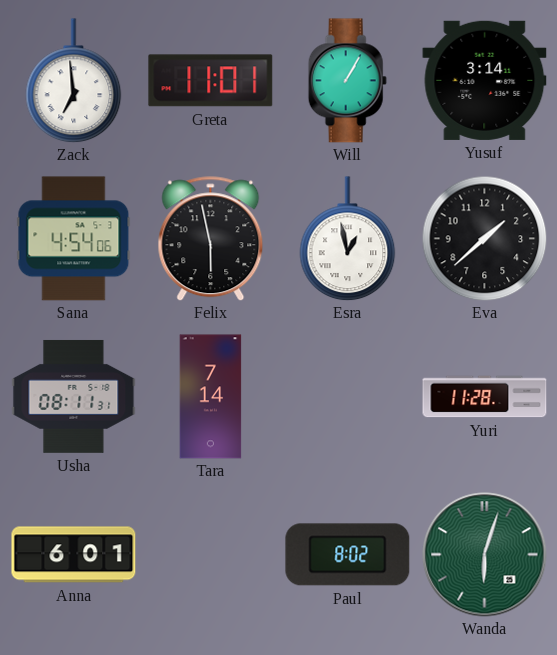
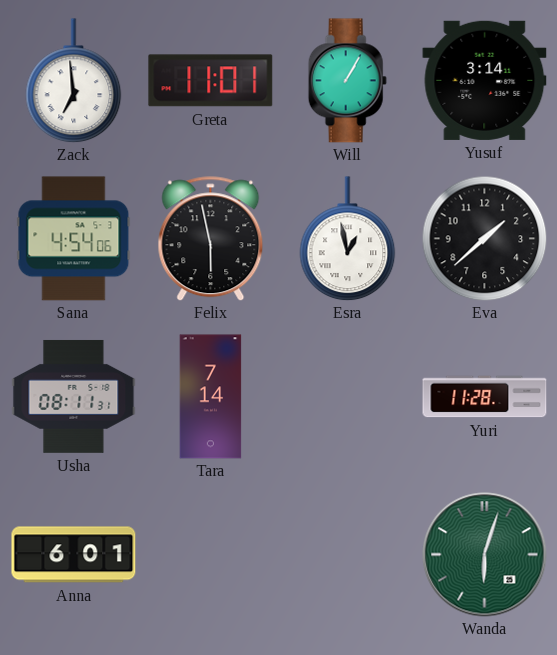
Paul: 8:02 -> none (348, 555)
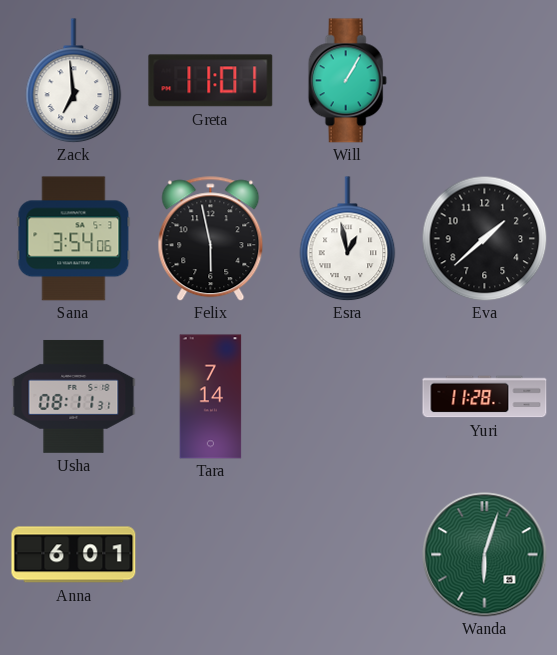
Yusuf: 3:14 -> none (485, 80)
Sana: 4:54 -> 3:54 (74, 239)
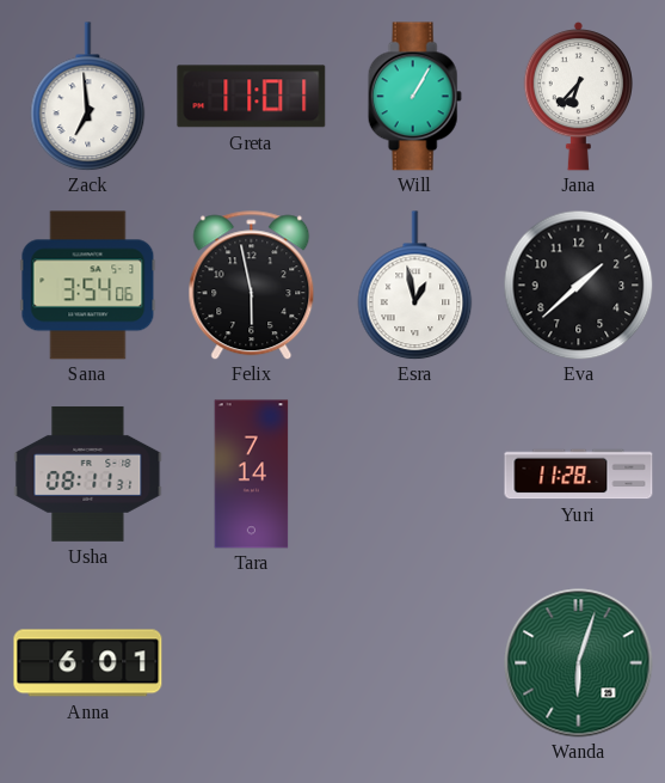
Jana: none -> 6:37 (578, 96)
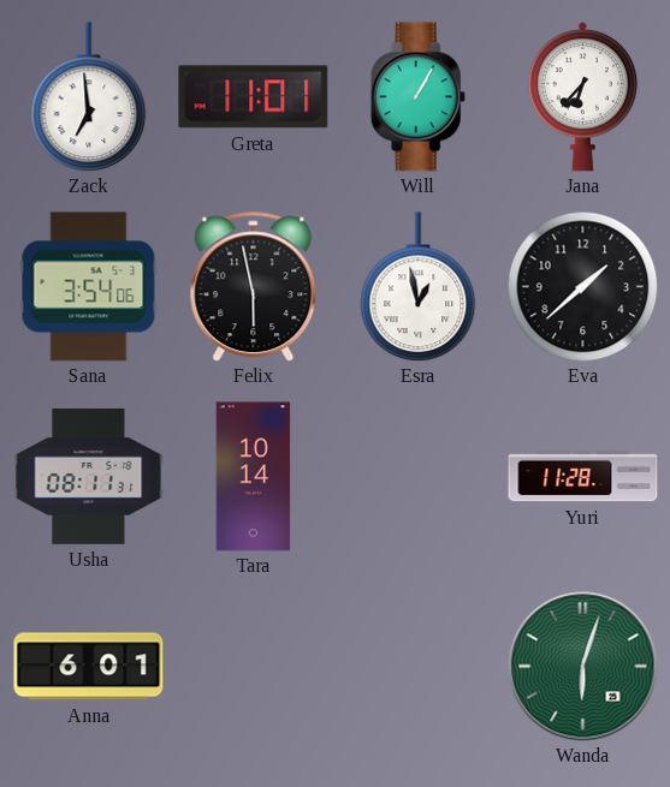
Tara: 7:14 -> 10:14 (254, 477)
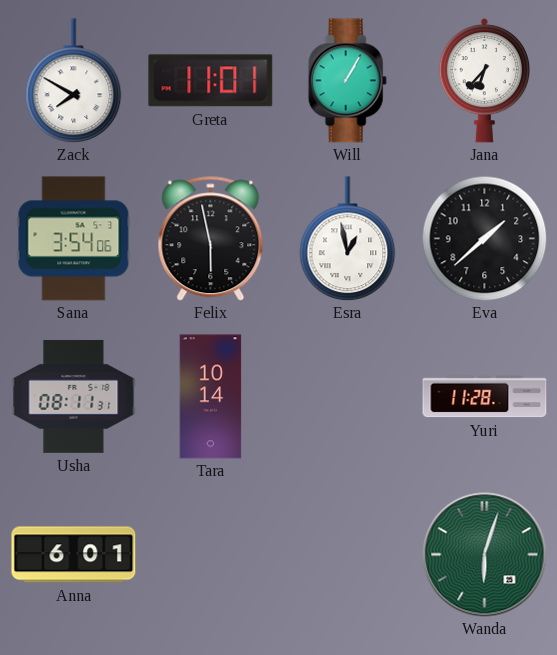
Zack: 6:59 -> 7:50 (74, 81)
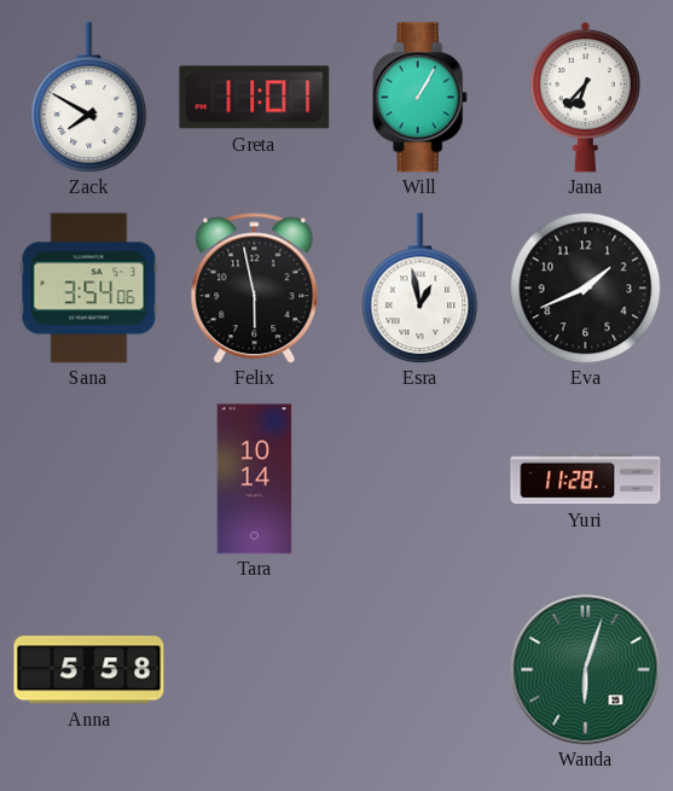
Eva: 1:38 -> 1:41 (585, 287)
Usha: 08:11 -> none (74, 396)
Anna: 6:01 -> 5:58 (89, 670)
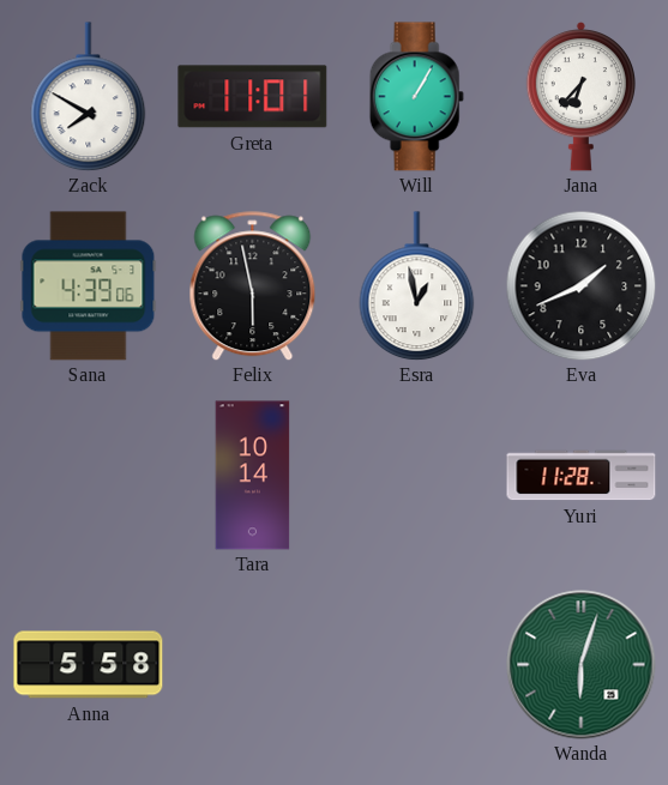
Sana: 3:54 -> 4:39 (89, 286)
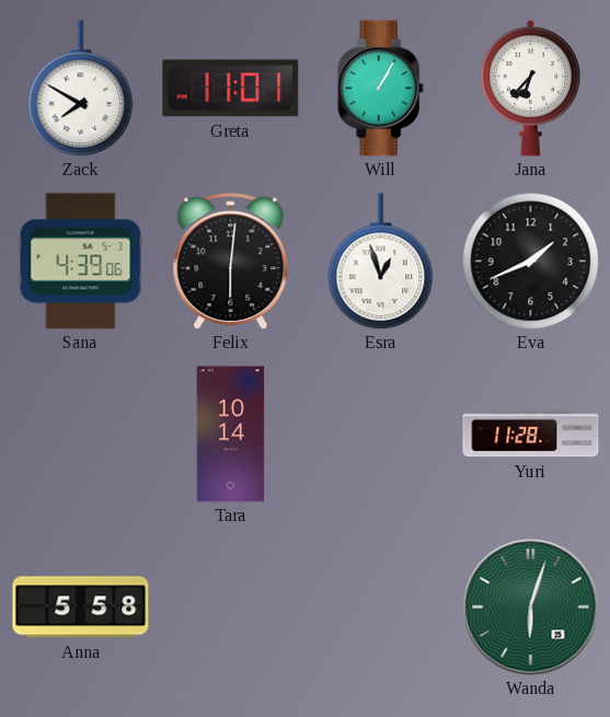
Felix: 5:58 -> 6:01 (231, 262)
Esra: 12:58 -> 12:57 (381, 262)
